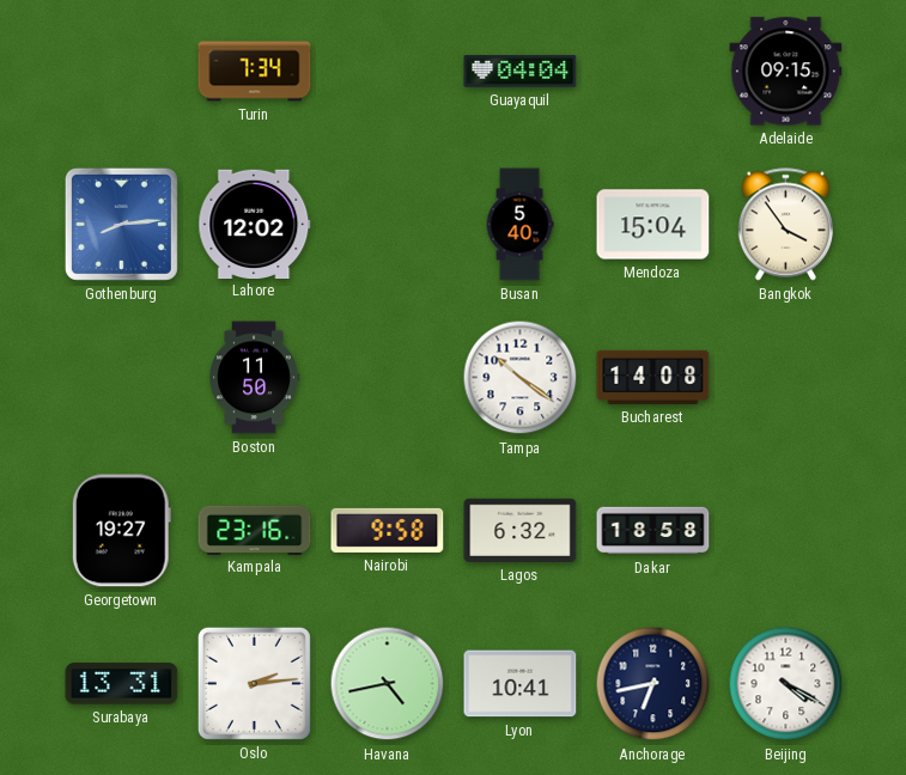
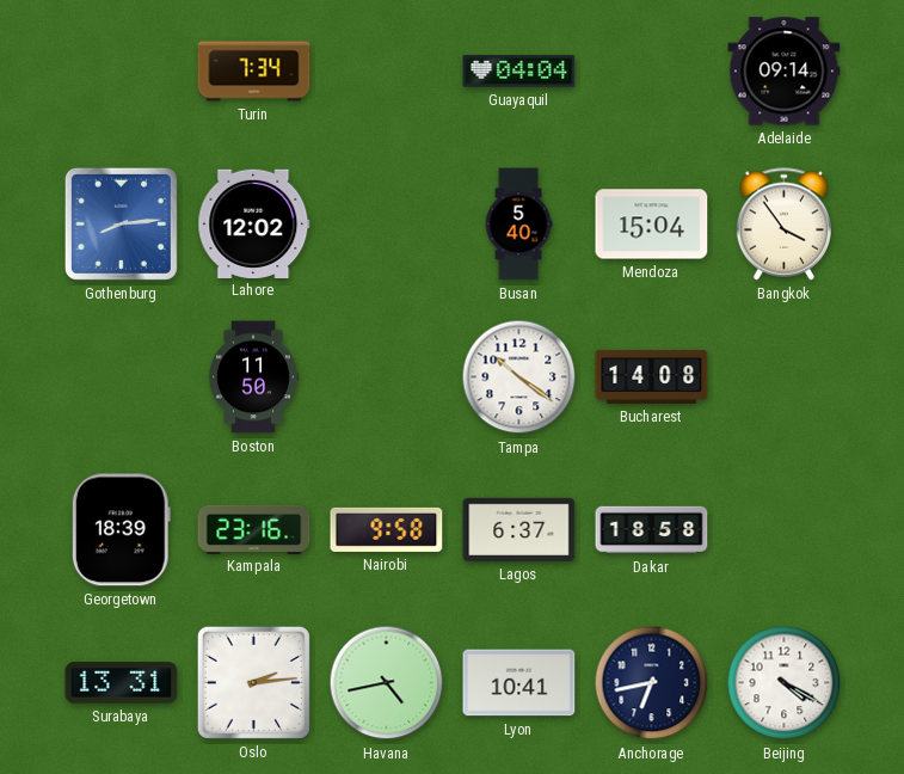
Adelaide: 09:15 -> 09:14 (785, 72)
Georgetown: 19:27 -> 18:39 (121, 530)
Lagos: 6:32 -> 6:37 (519, 529)
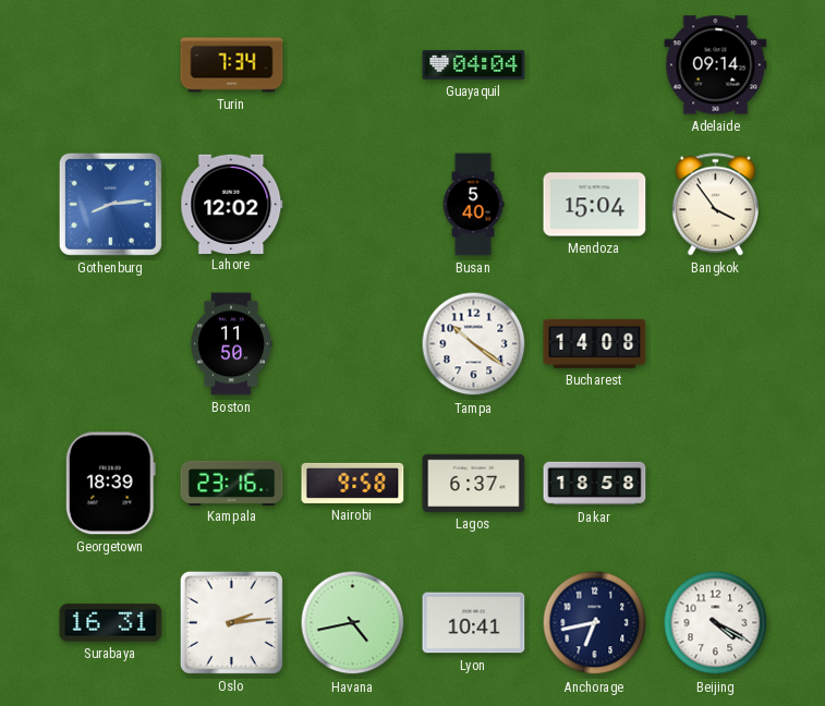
Surabaya: 13:31 -> 16:31 (111, 623)
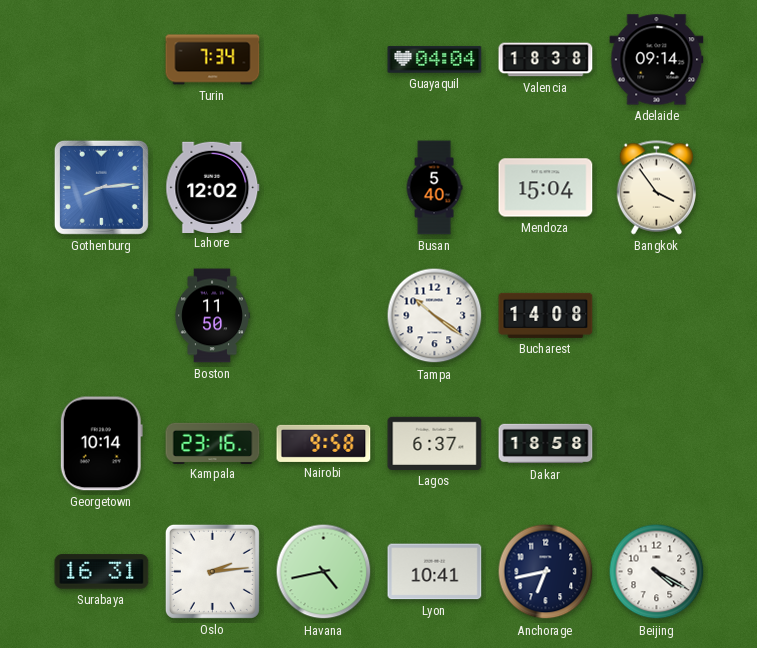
Valencia: none -> 18:38 (546, 60)
Georgetown: 18:39 -> 10:14 (101, 444)
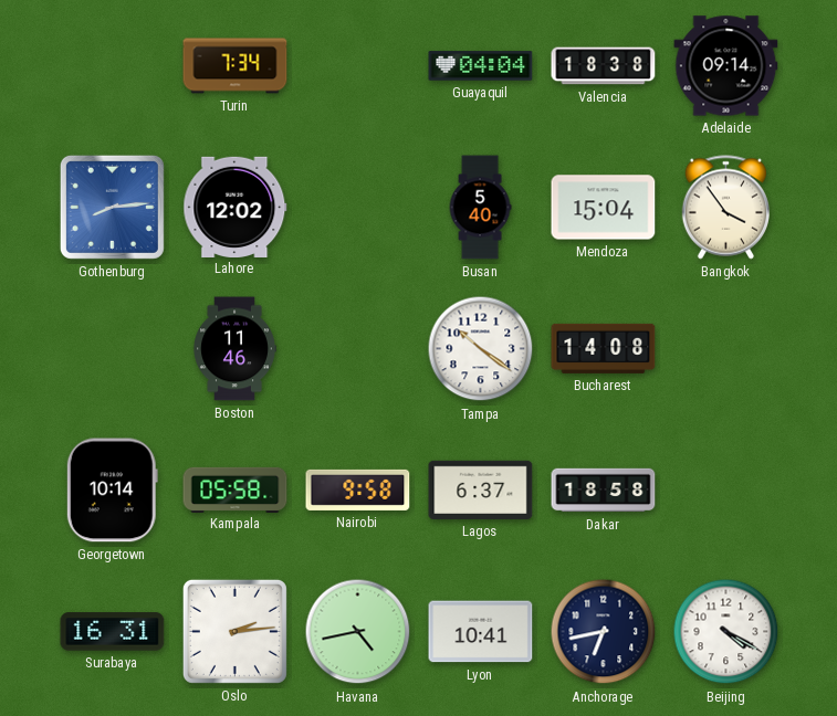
Boston: 11:50 -> 11:46 (234, 349)
Kampala: 23:16 -> 05:58 (236, 489)
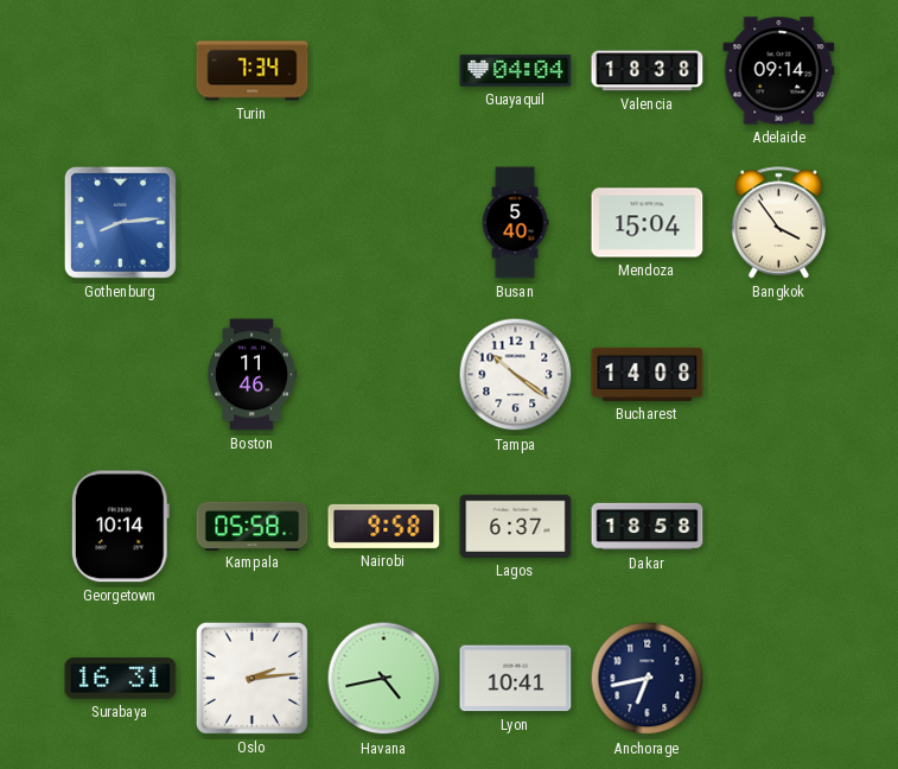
Lahore: 12:02 -> none (236, 207)
Beijing: 4:20 -> none (726, 632)
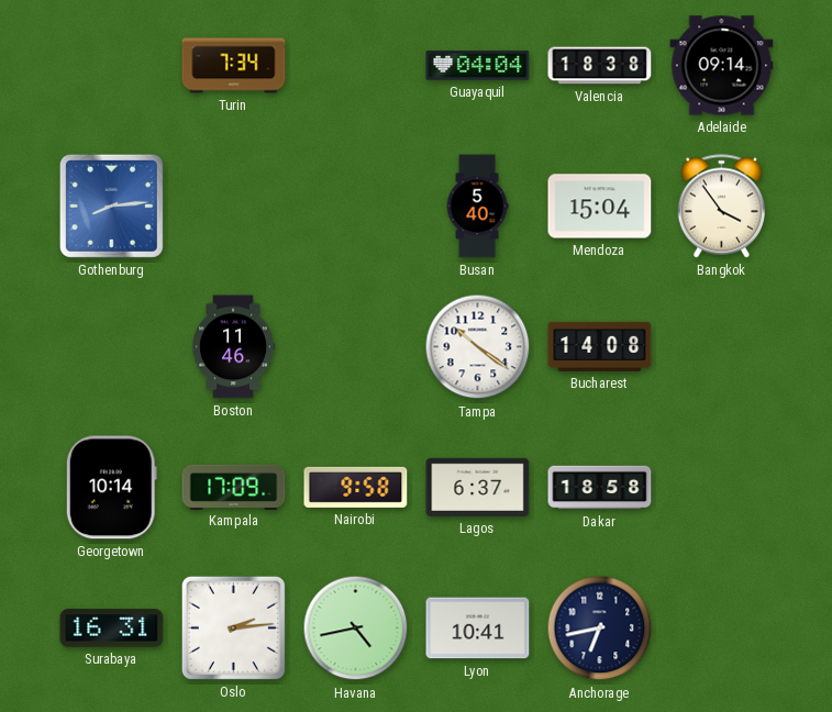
Kampala: 05:58 -> 17:09 (234, 487)
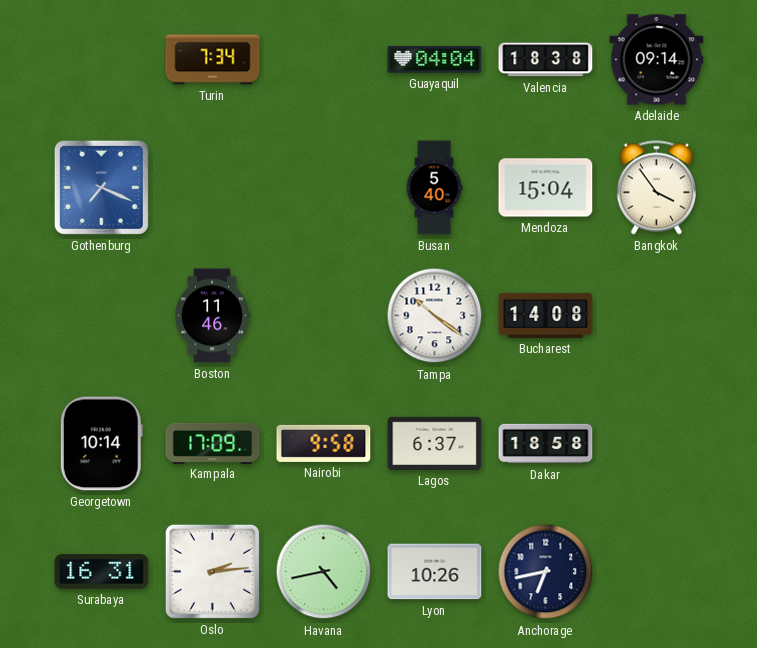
Gothenburg: 8:14 -> 7:19 (101, 187)
Lyon: 10:41 -> 10:26 (435, 572)
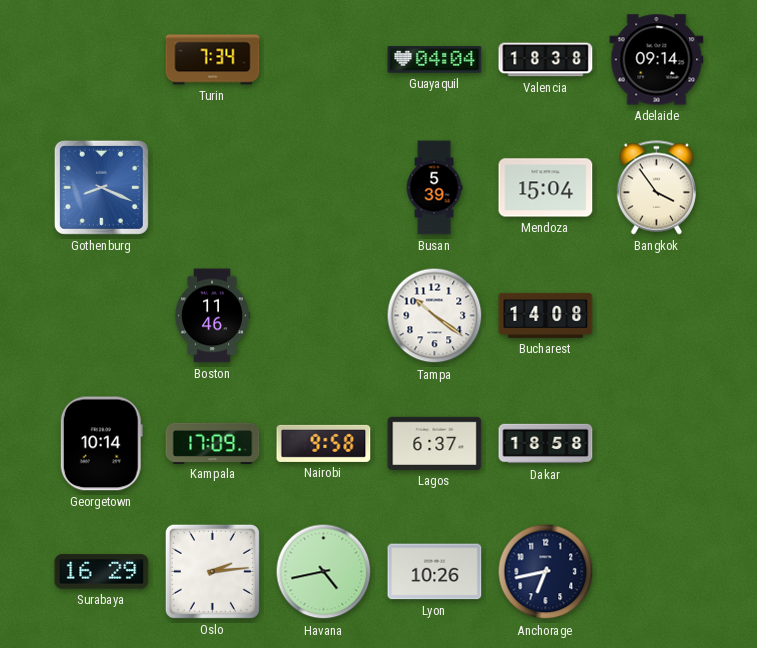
Gothenburg: 7:19 -> 8:19 (101, 187)
Busan: 5:40 -> 5:39 (434, 188)
Surabaya: 16:31 -> 16:29 (102, 572)
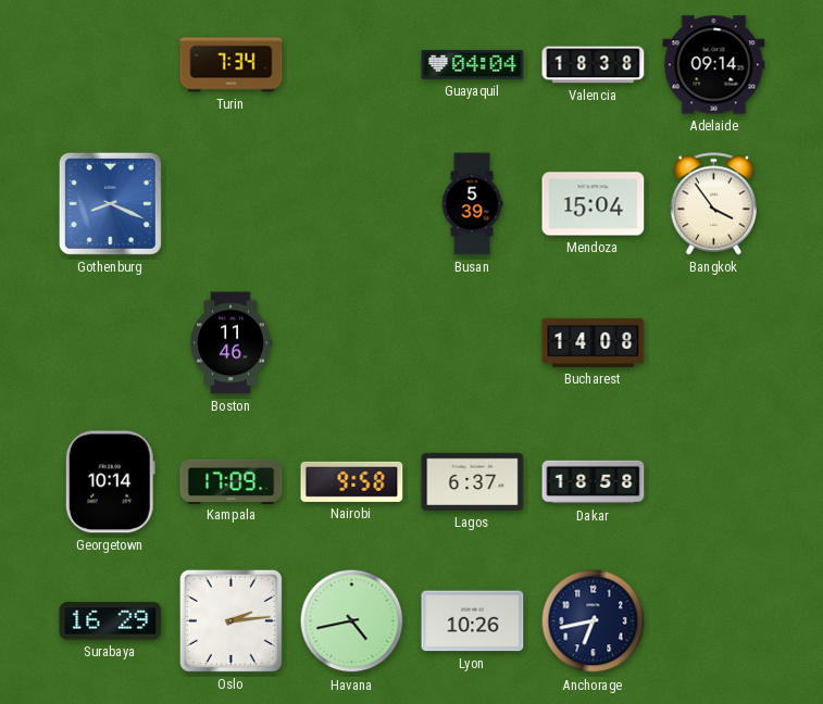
Tampa: 10:21 -> none (435, 316)
